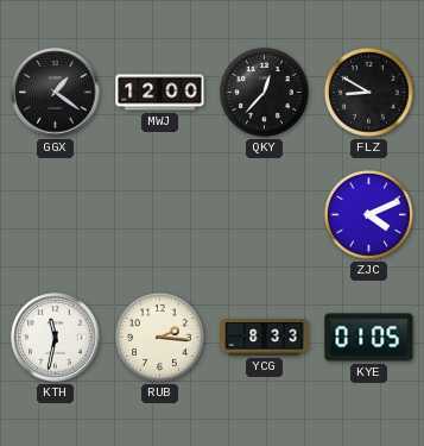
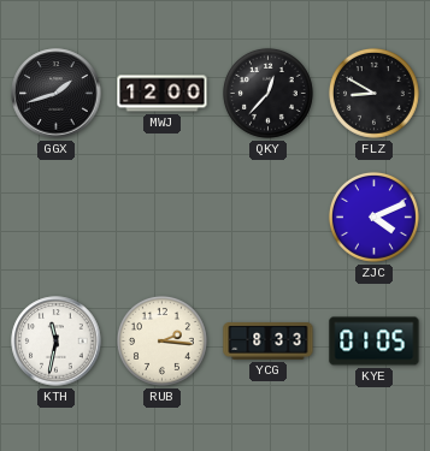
GGX: 1:21 -> 1:42 (57, 94)
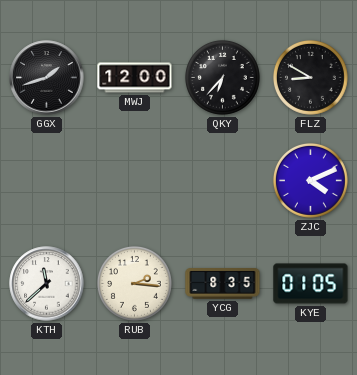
QKY: 12:37 -> 6:37 (223, 78)
KTH: 11:32 -> 11:38 (47, 284)
YCG: 8:33 -> 8:35 (223, 284)
